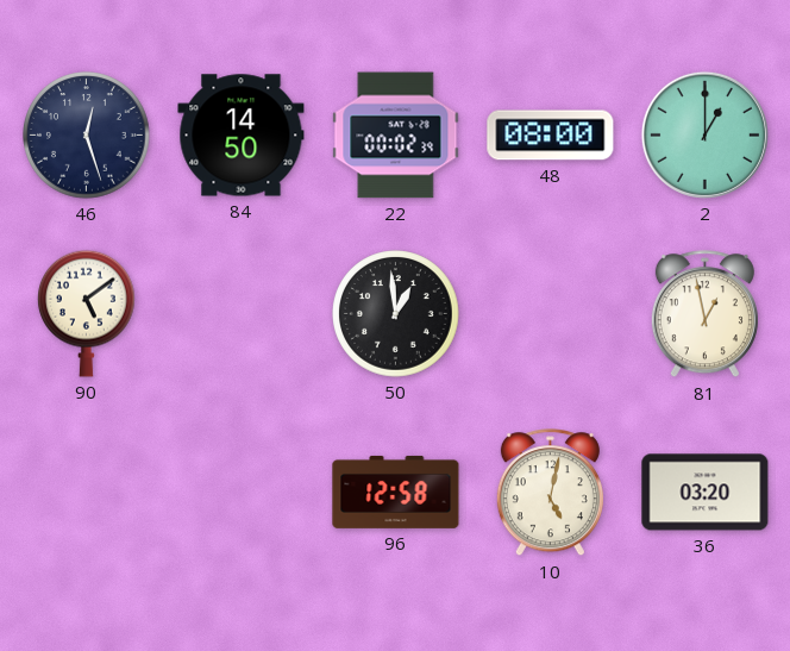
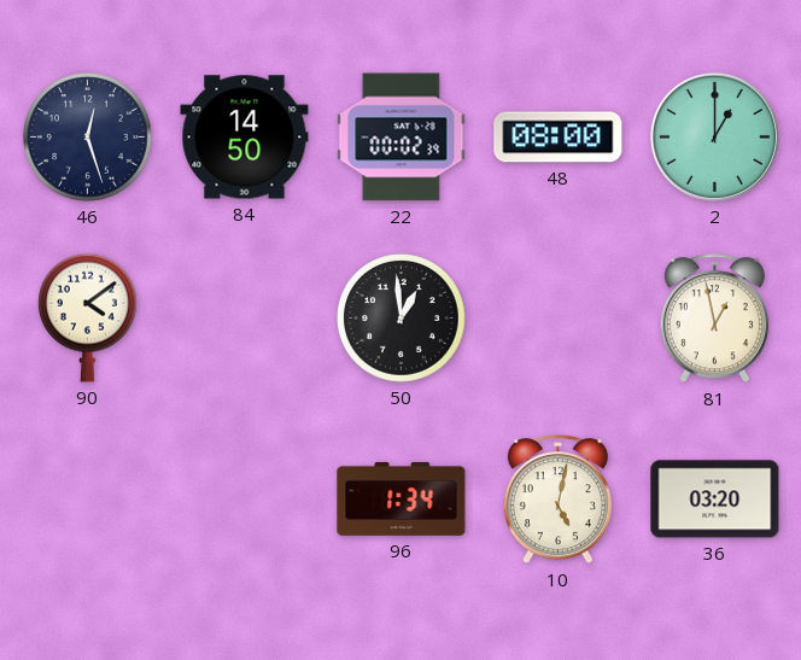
90: 5:09 -> 4:09 (88, 317)
96: 12:58 -> 1:34 (402, 498)
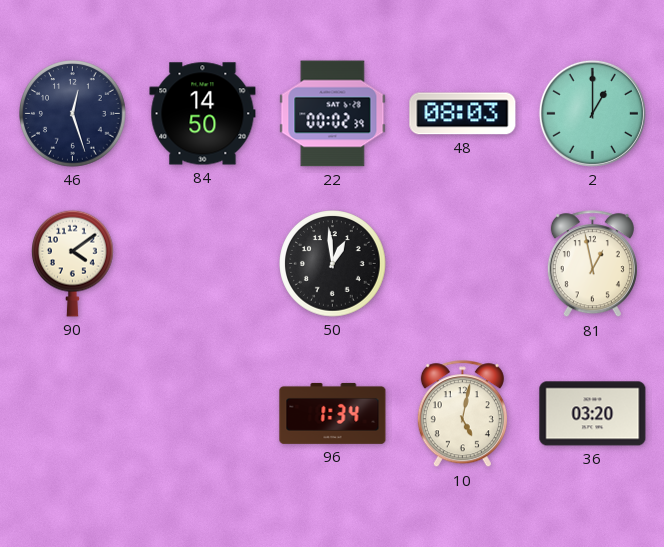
48: 08:00 -> 08:03 (463, 114)
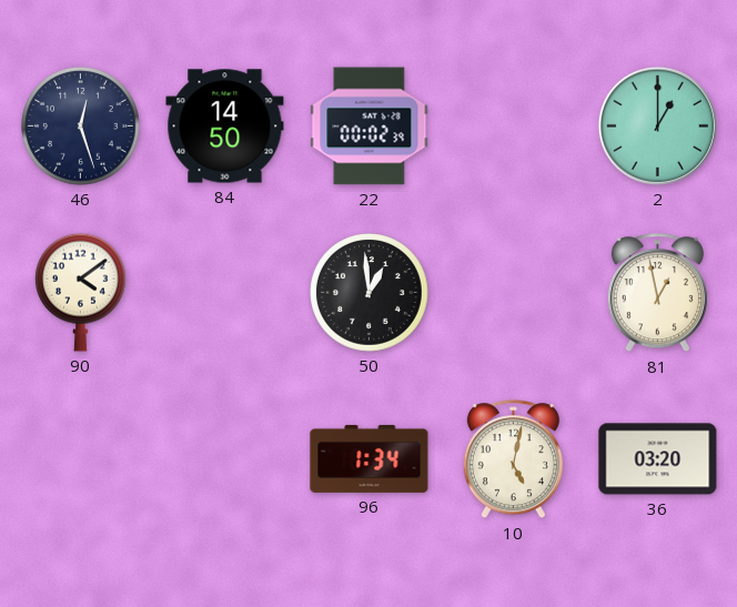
48: 08:03 -> none (463, 114)
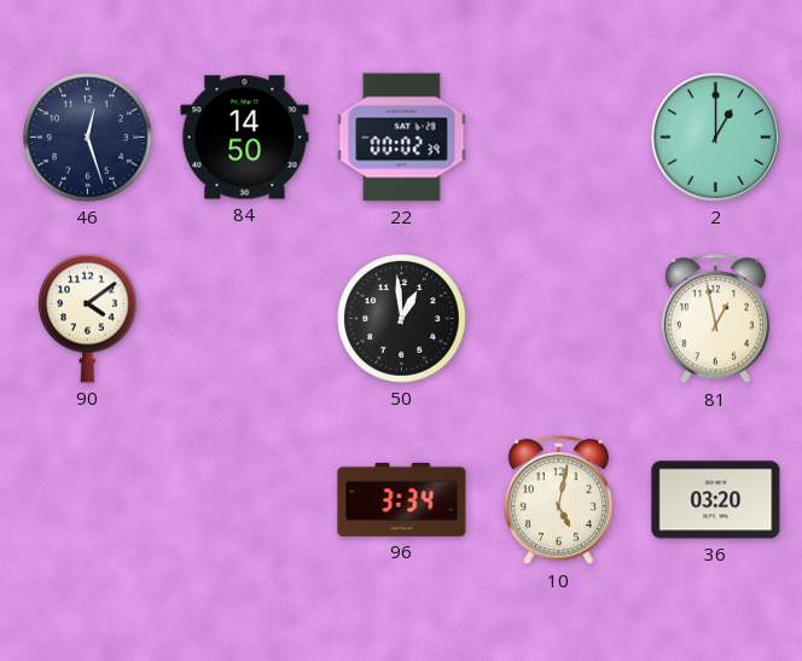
96: 1:34 -> 3:34 (402, 499)
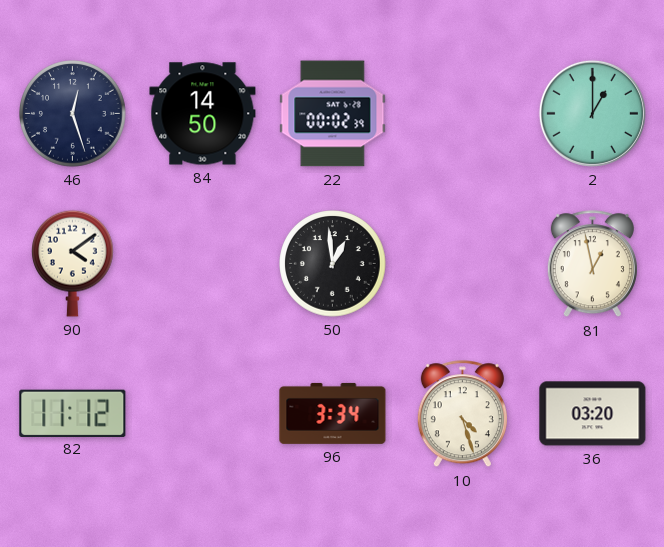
82: none -> 11:12 (73, 413)
10: 5:02 -> 4:27 (462, 414)
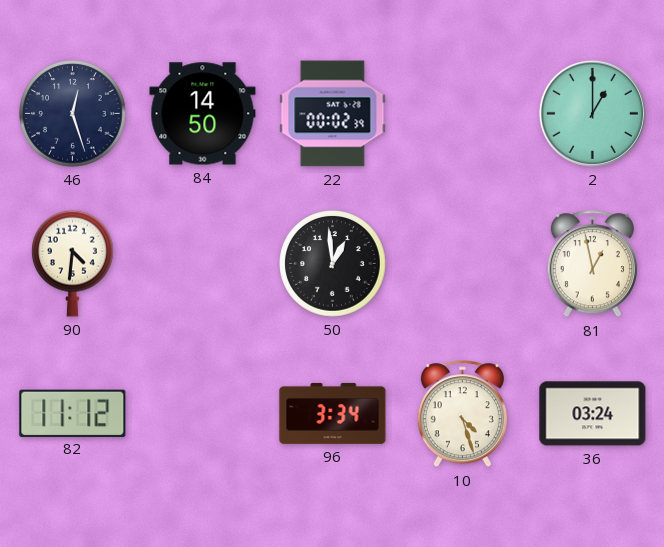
90: 4:09 -> 4:31 (73, 263)
36: 03:20 -> 03:24 (593, 414)
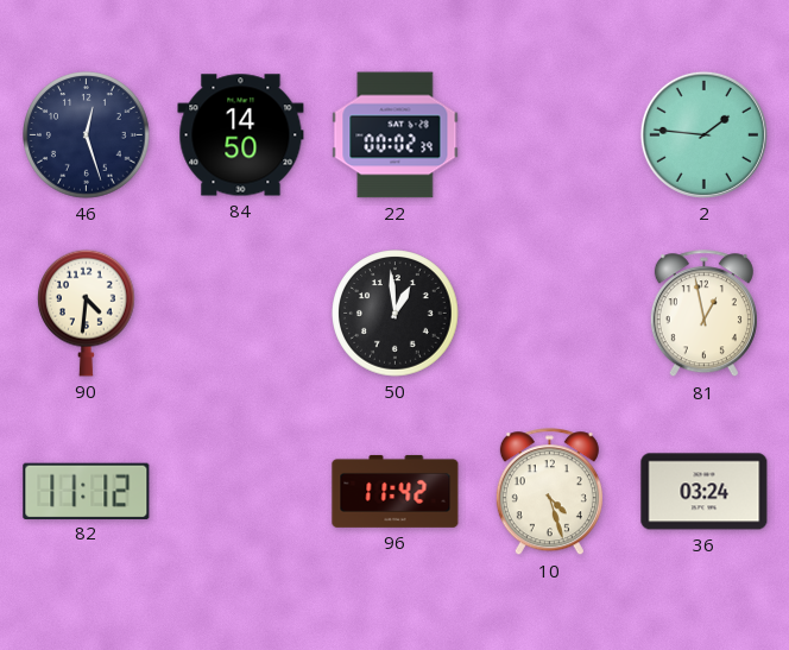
2: 1:00 -> 1:46 (703, 134)
96: 3:34 -> 11:42 (396, 491)
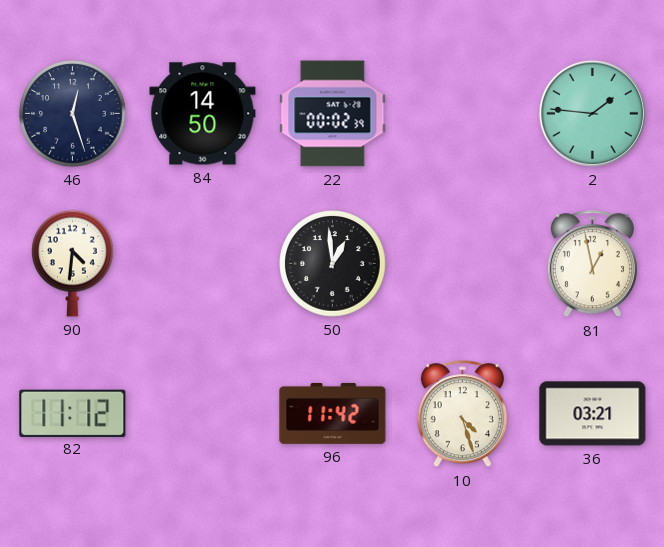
36: 03:24 -> 03:21 (593, 414)
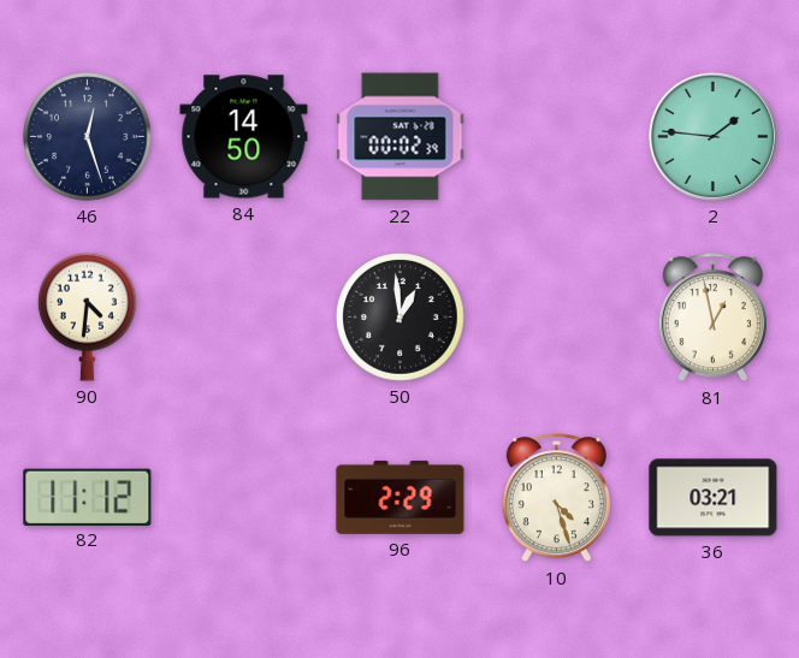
96: 11:42 -> 2:29 (401, 497)
